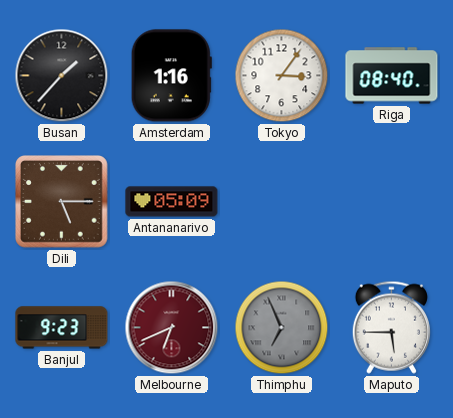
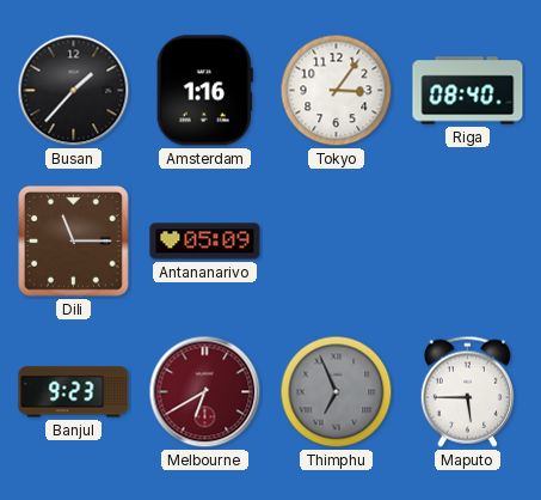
Dili: 5:15 -> 11:15 (74, 242)
Melbourne: 6:41 -> 6:40 (205, 392)
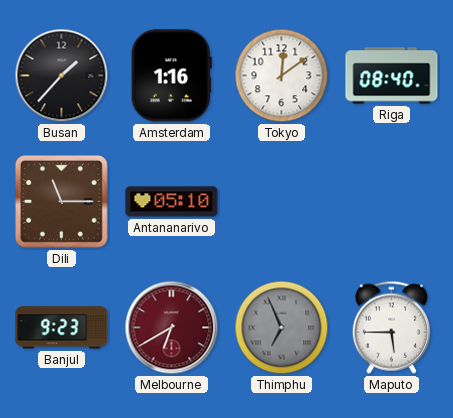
Tokyo: 3:06 -> 12:09 (282, 76)
Antananarivo: 05:09 -> 05:10 (172, 202)
